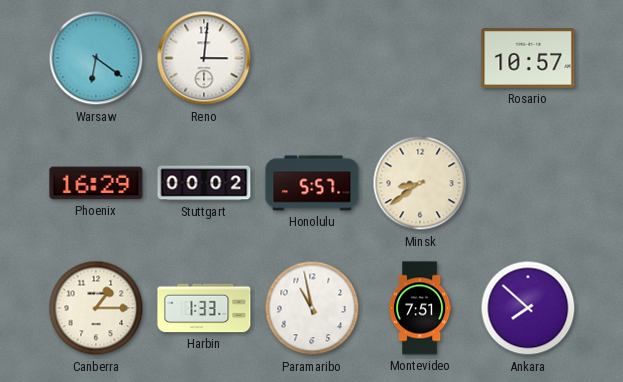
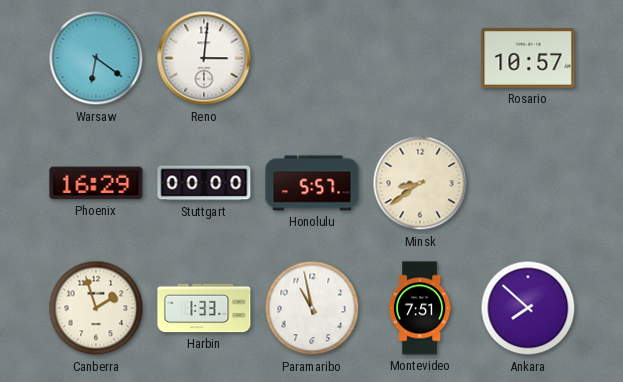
Stuttgart: 00:02 -> 00:00 (204, 183)
Canberra: 1:15 -> 1:57 (96, 308)
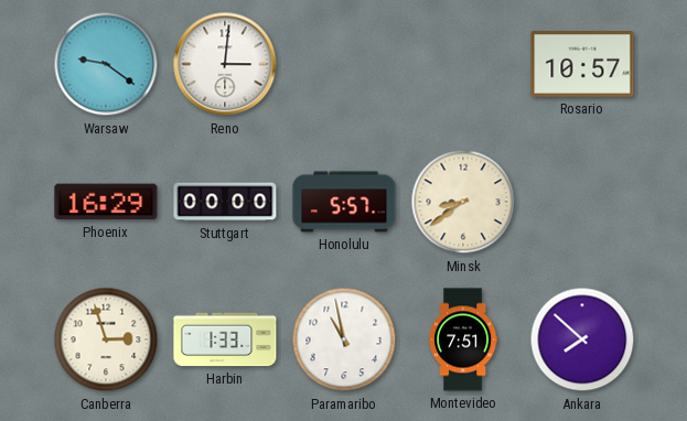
Warsaw: 6:21 -> 9:21 (106, 64)
Canberra: 1:57 -> 2:57 (106, 339)
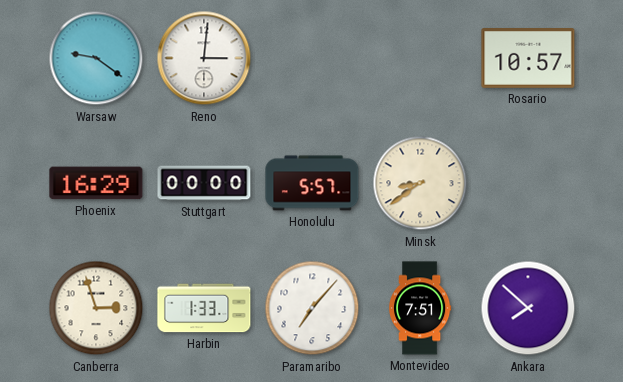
Paramaribo: 10:58 -> 7:07 (312, 308)
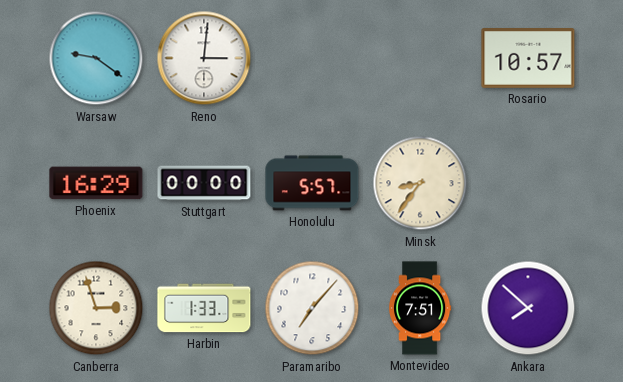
Minsk: 8:39 -> 8:36 (420, 183)
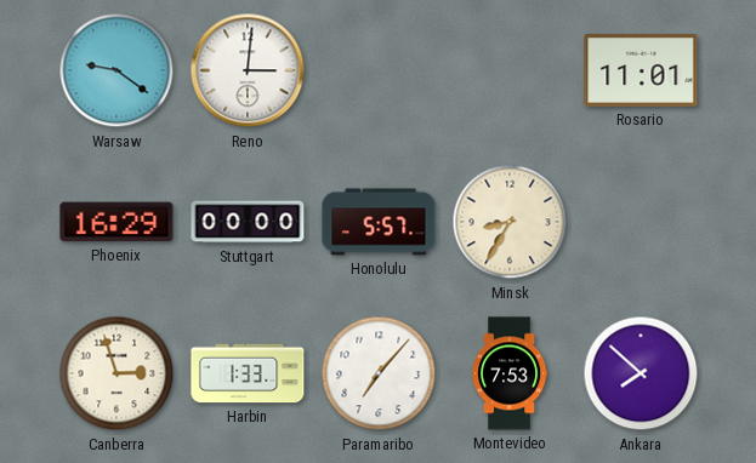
Rosario: 10:57 -> 11:01 (641, 72)
Minsk: 8:36 -> 8:35 (510, 222)
Montevideo: 7:51 -> 7:53 (511, 373)
